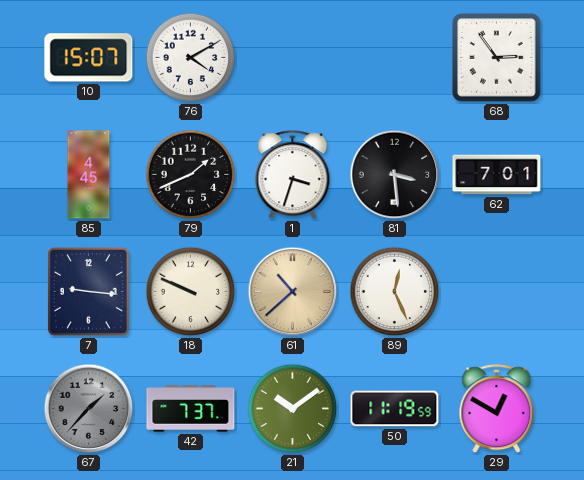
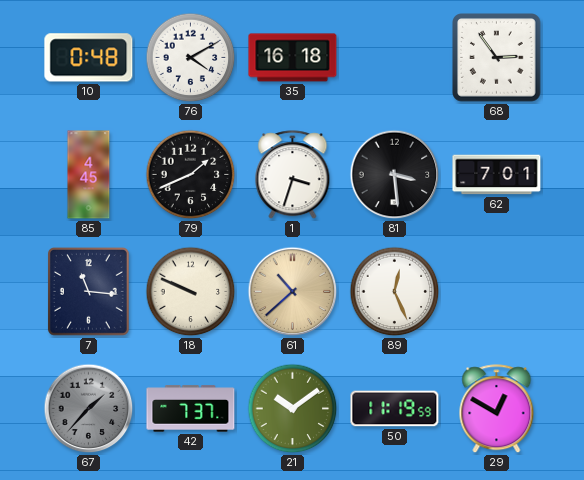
10: 15:07 -> 0:48 (89, 58)
35: none -> 16:18 (293, 58)
7: 9:16 -> 11:16 (88, 292)
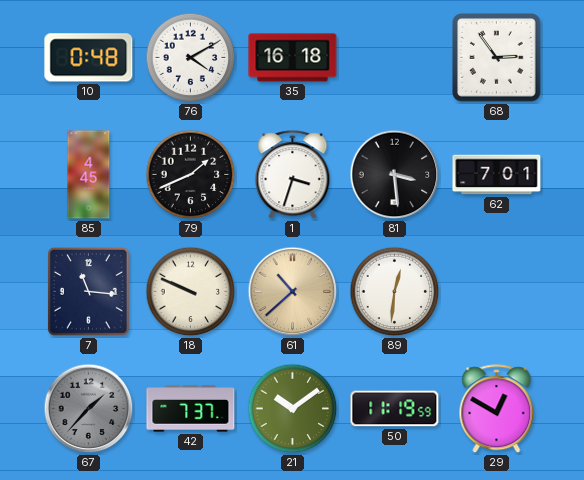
89: 12:26 -> 12:31 (395, 292)
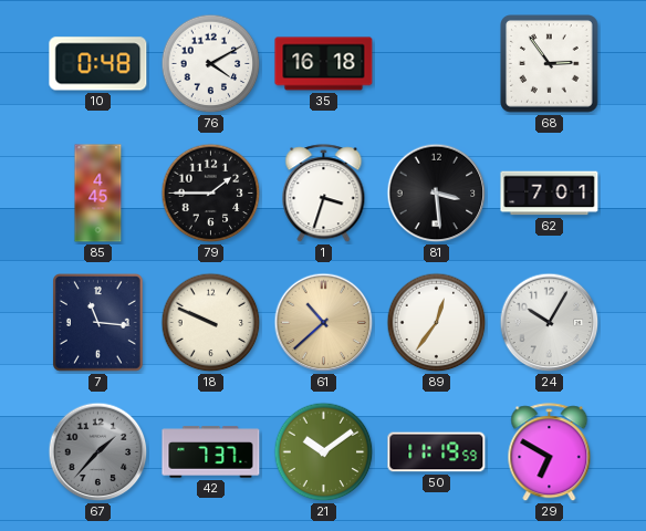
79: 1:41 -> 1:45 (211, 194)
89: 12:31 -> 12:36 (437, 323)
24: none -> 10:05 (550, 323)
29: 12:50 -> 6:50 (550, 452)
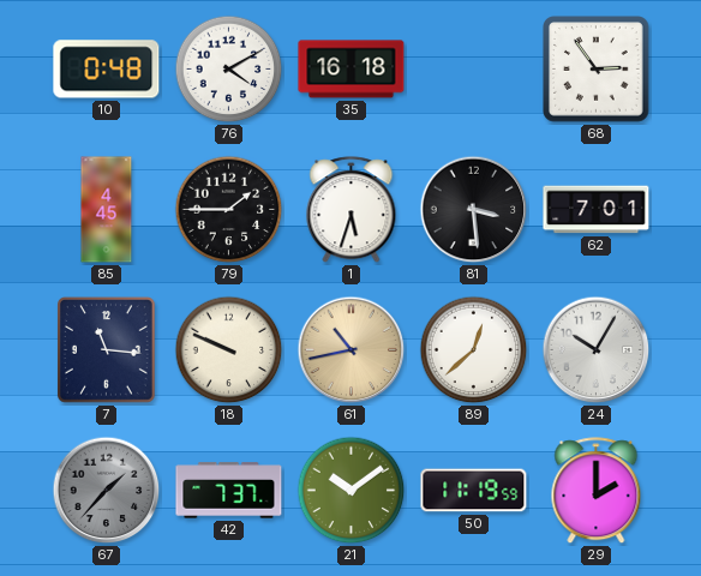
1: 3:33 -> 5:33 (352, 210)
61: 10:38 -> 10:43 (352, 350)
89: 12:36 -> 12:38 (474, 350)
29: 6:50 -> 2:00 (597, 491)
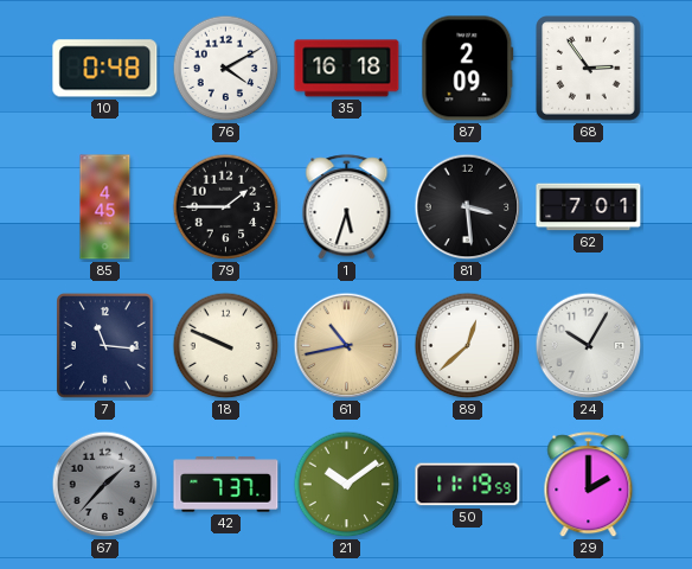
87: none -> 2:09 (468, 69)
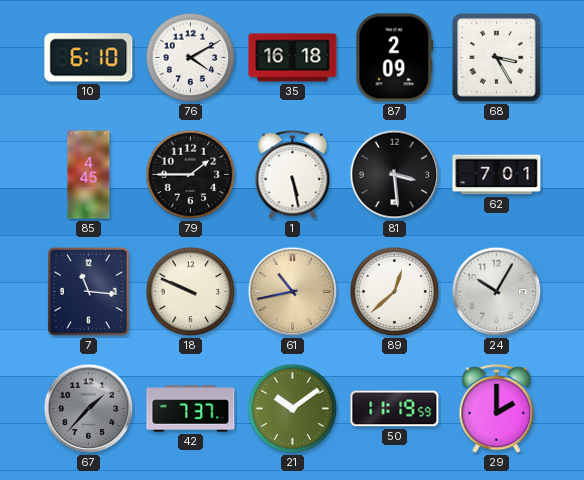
10: 0:48 -> 6:10 (89, 58)
68: 2:54 -> 3:25 (497, 58)
1: 5:33 -> 5:28 (293, 175)
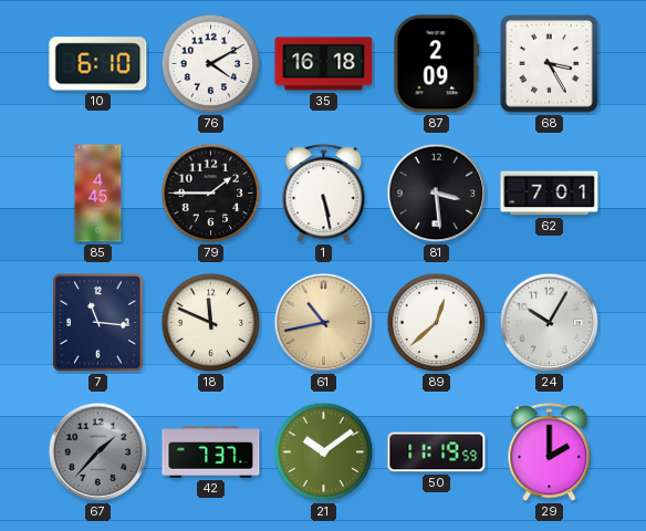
18: 9:49 -> 11:49 (211, 323)
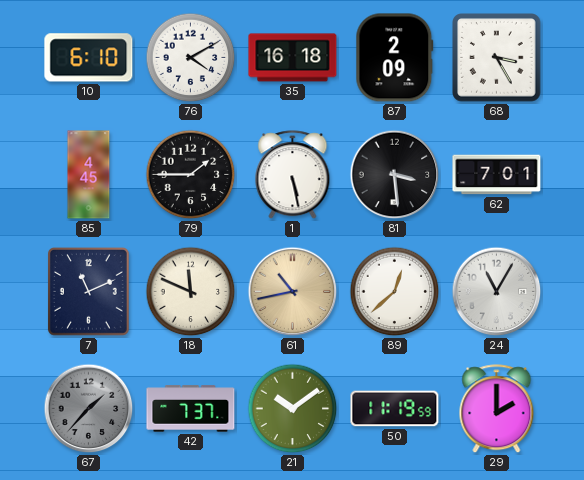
7: 11:16 -> 11:11 (88, 292)
24: 10:05 -> 11:05 (497, 292)
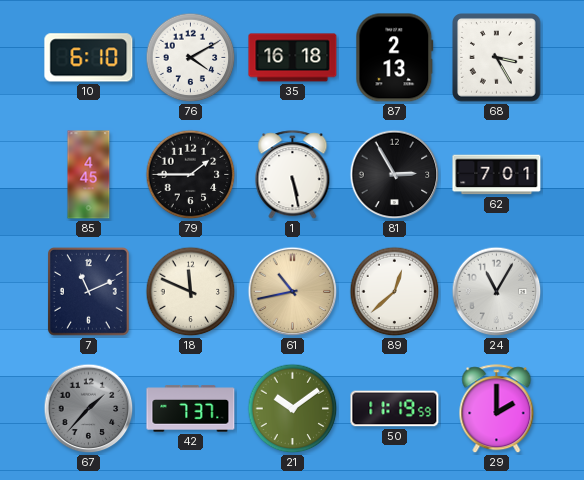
87: 2:09 -> 2:13 (395, 58)
81: 3:29 -> 2:55 (395, 175)
